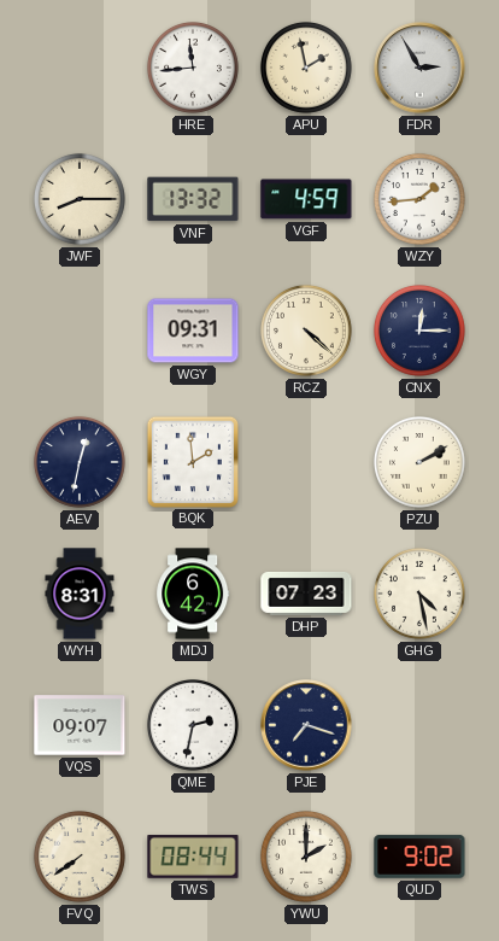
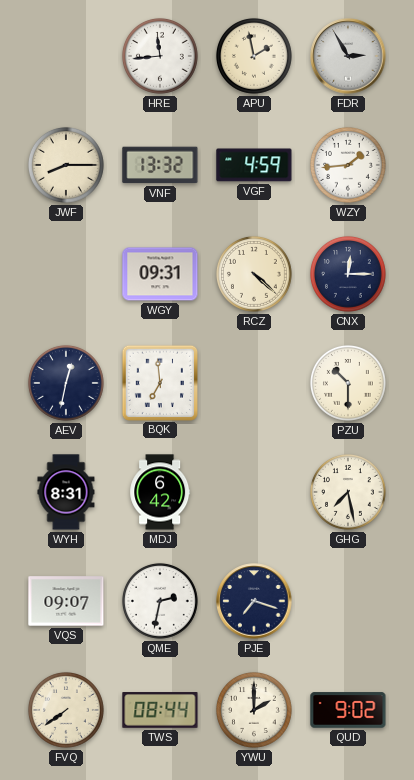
BQK: 1:59 -> 6:59 (159, 382)
PZU: 2:10 -> 10:30 (348, 383)
DHP: 07:23 -> none (306, 594)
GHG: 4:28 -> 7:28 (348, 492)
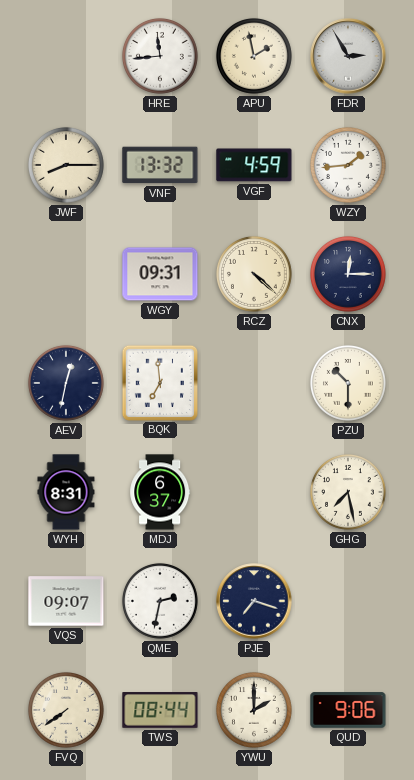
MDJ: 6:42 -> 6:37 (160, 492)
QUD: 9:02 -> 9:06 (348, 710)
